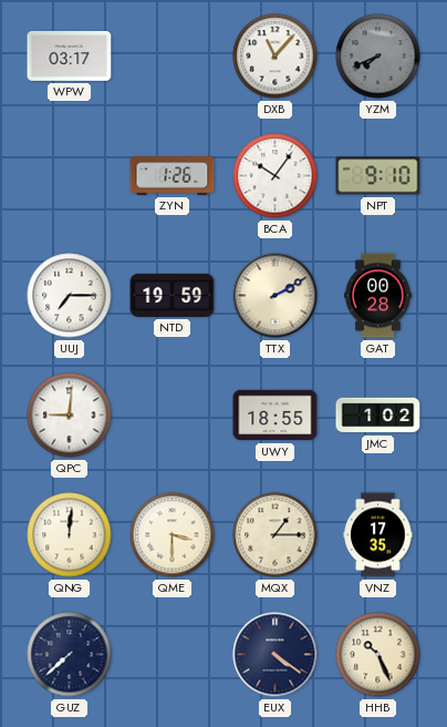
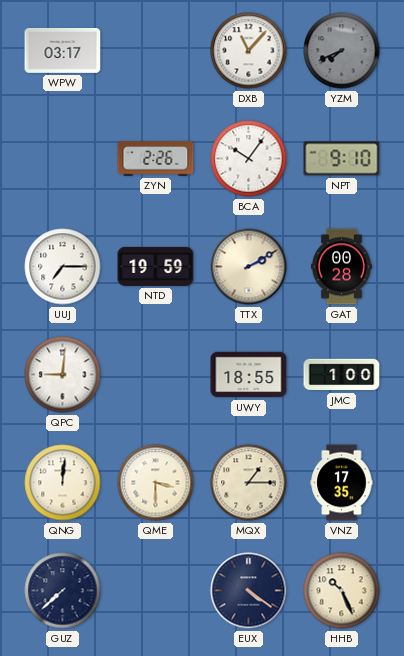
ZYN: 1:26 -> 2:26 (156, 159)
JMC: 1:02 -> 1:00 (342, 375)
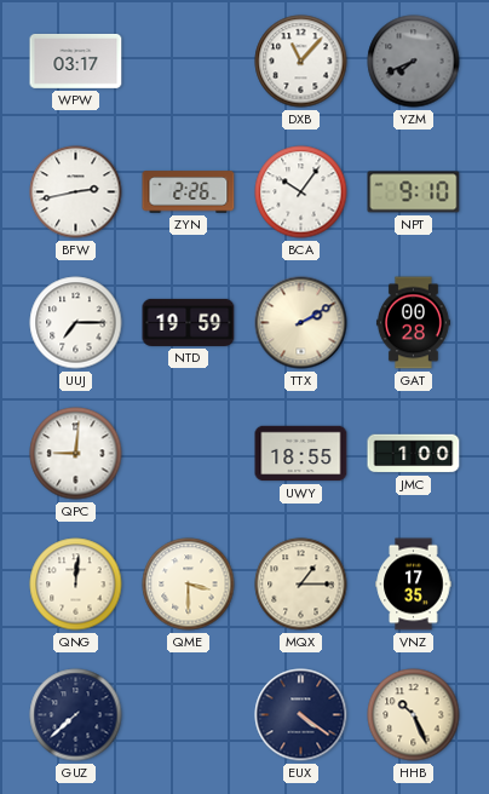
BFW: none -> 2:43 (76, 192)
